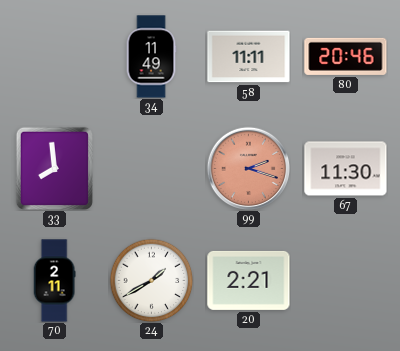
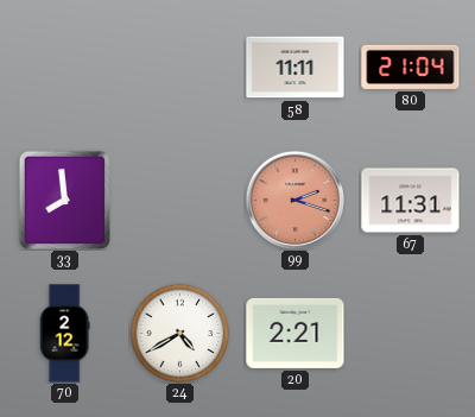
34: 11:49 -> none (151, 57)
80: 20:46 -> 21:04 (411, 67)
67: 11:30 -> 11:31 (411, 201)
70: 2:11 -> 2:12 (64, 334)
24: 1:40 -> 4:40 (179, 333)
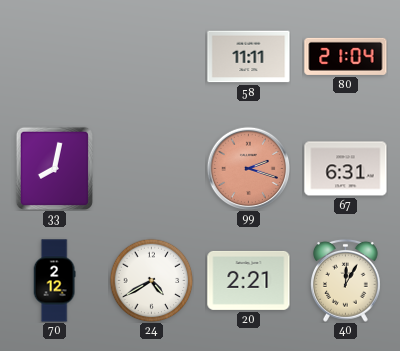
33: 7:59 -> 8:02 (54, 168)
67: 11:31 -> 6:31 (346, 169)
40: none -> 12:05 (346, 280)
